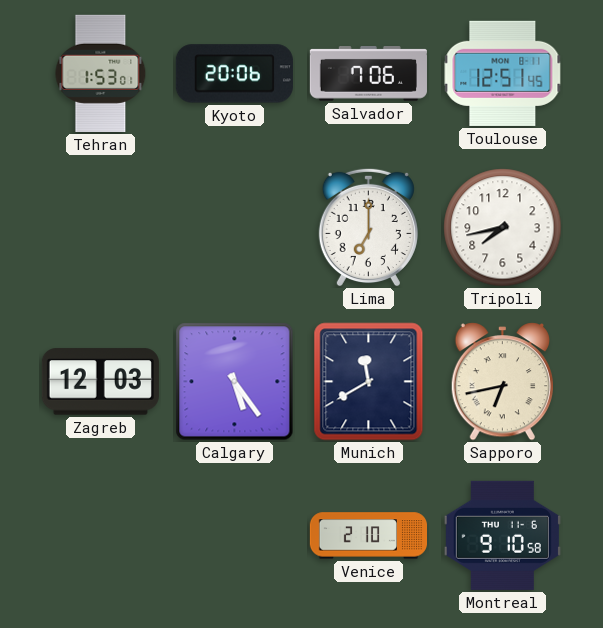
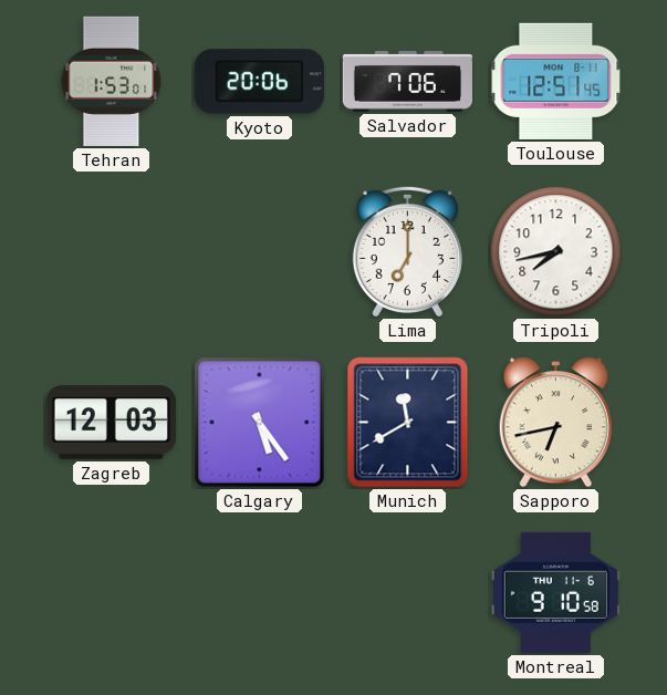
Venice: 2:10 -> none (368, 536)
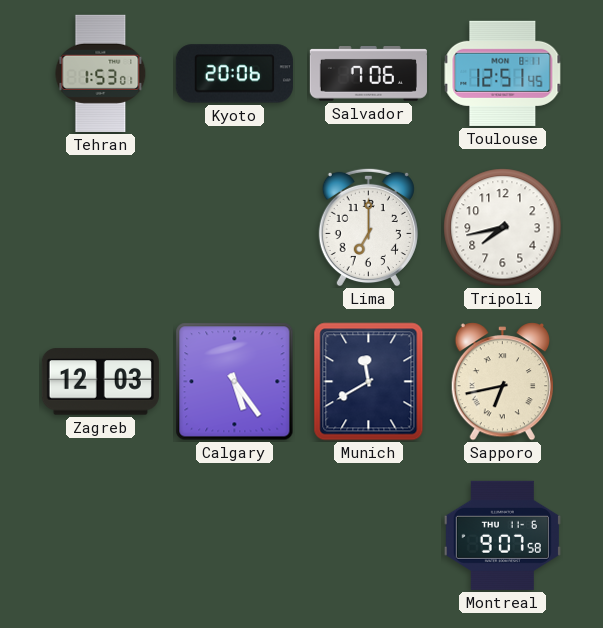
Montreal: 9:10 -> 9:07 (502, 535)
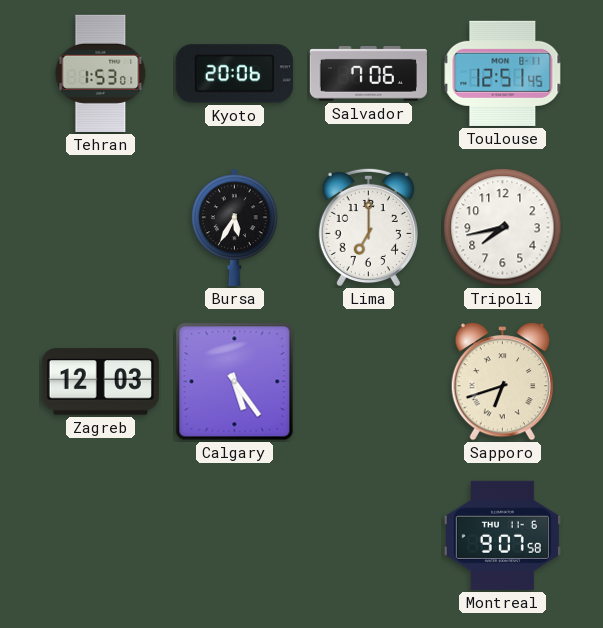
Bursa: none -> 5:35 (235, 227)
Munich: 11:40 -> none (369, 382)
Sapporo: 6:43 -> 6:42 (502, 382)
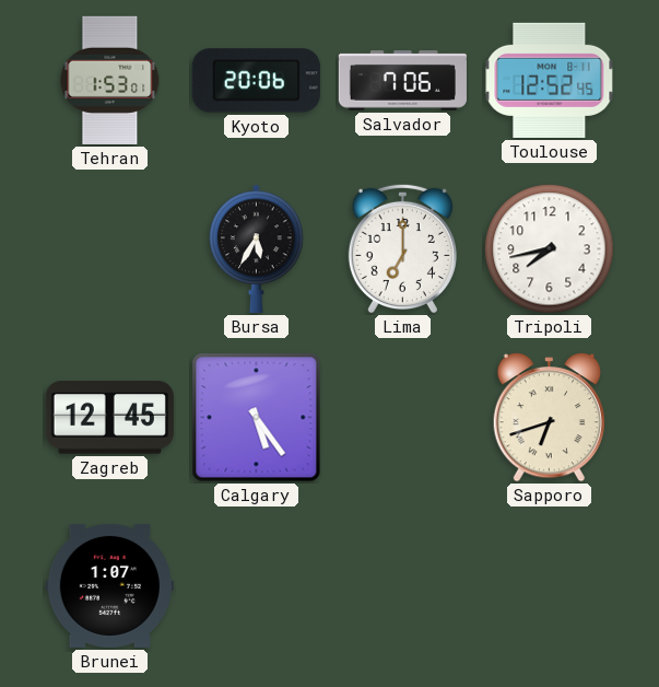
Toulouse: 12:51 -> 12:52 (550, 80)
Zagreb: 12:03 -> 12:45 (109, 418)
Brunei: none -> 1:07 (109, 585)
Montreal: 9:07 -> none (502, 535)
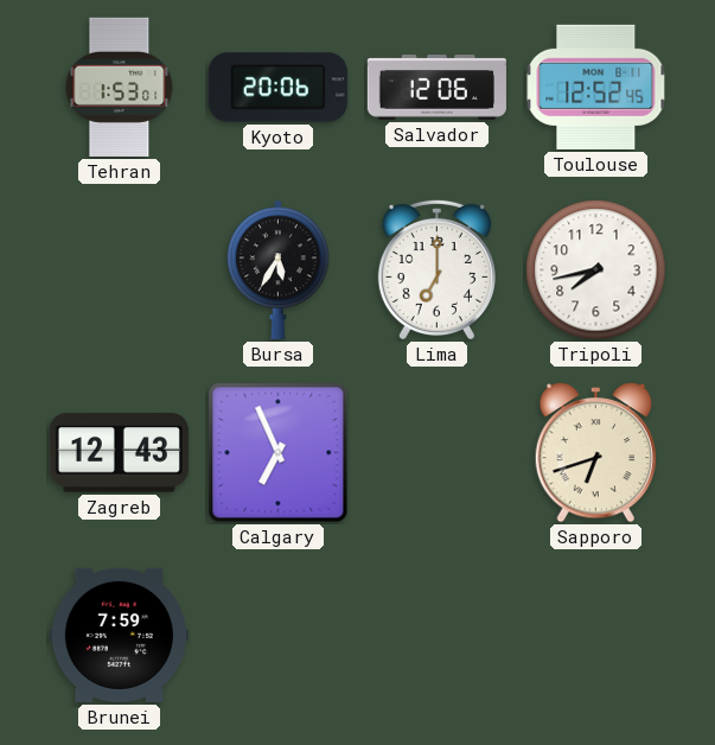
Salvador: 7:06 -> 12:06 (436, 88)
Zagreb: 12:45 -> 12:43 (119, 453)
Calgary: 5:24 -> 6:56 (279, 453)
Brunei: 1:07 -> 7:59 (119, 635)
